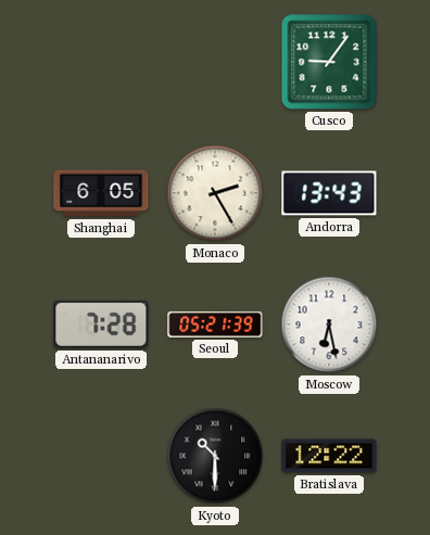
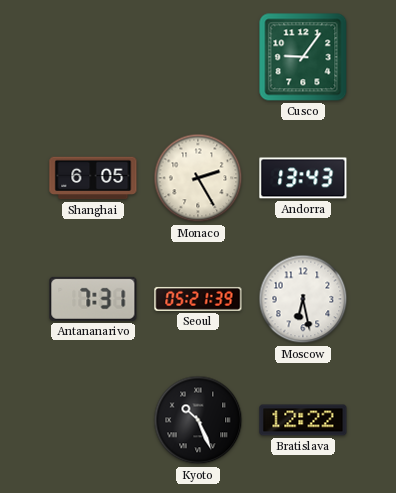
Antananarivo: 7:28 -> 7:31 (93, 299)
Kyoto: 10:30 -> 10:26 (198, 420)
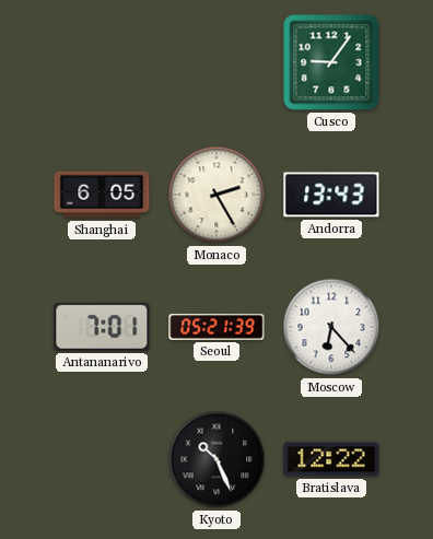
Antananarivo: 7:31 -> 7:01 (102, 327)
Moscow: 6:28 -> 6:23 (331, 327)
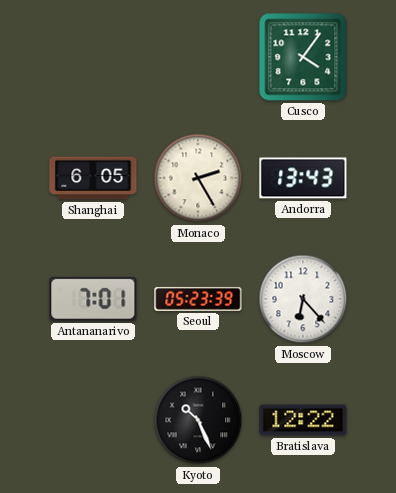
Cusco: 9:06 -> 4:06 (303, 57)
Seoul: 05:21 -> 05:23 (198, 299)
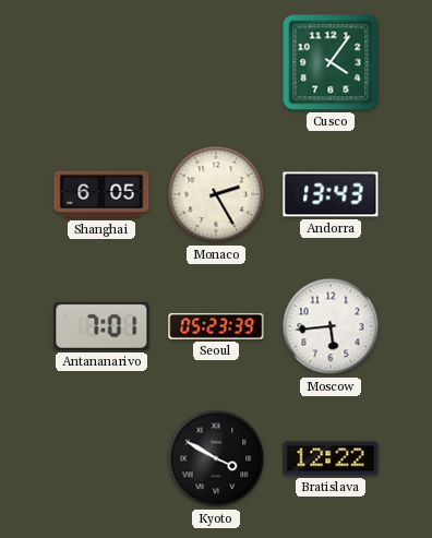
Moscow: 6:23 -> 5:44 (331, 326)
Kyoto: 10:26 -> 3:50 (216, 458)
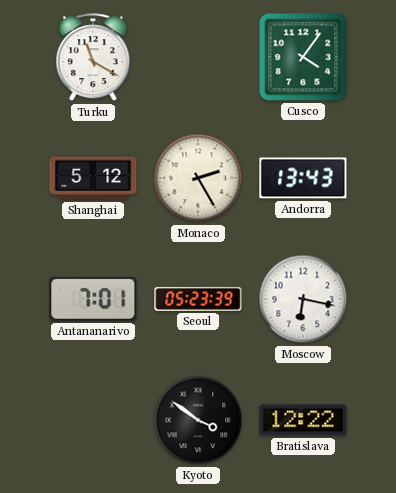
Turku: none -> 11:20 (93, 58)
Shanghai: 6:05 -> 5:12 (93, 178)
Moscow: 5:44 -> 6:17 (303, 299)
Kyoto: 3:50 -> 3:51 (198, 420)
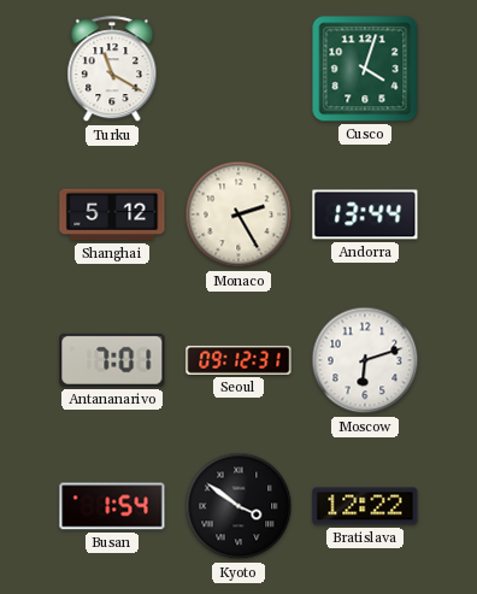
Cusco: 4:06 -> 4:03 (365, 69)
Andorra: 13:43 -> 13:44 (365, 214)
Seoul: 05:23 -> 09:12 (238, 360)
Moscow: 6:17 -> 6:12 (365, 360)
Busan: none -> 1:54 (112, 506)
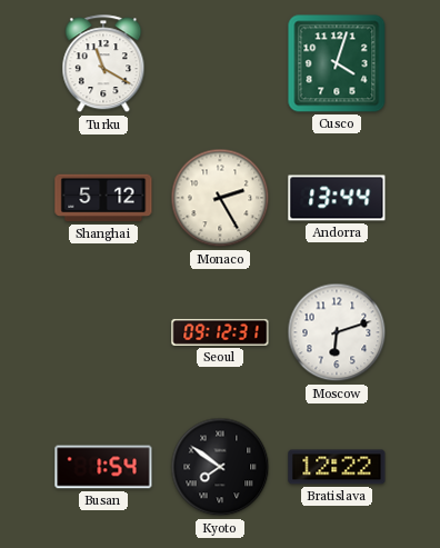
Antananarivo: 7:01 -> none (112, 360)
Kyoto: 3:51 -> 7:51 (220, 467)
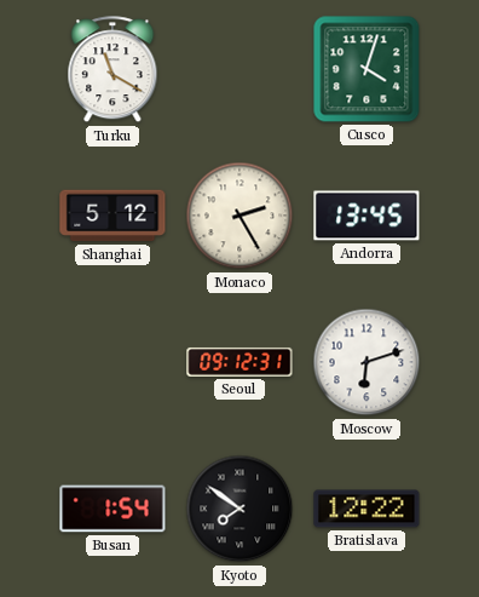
Andorra: 13:44 -> 13:45 (367, 216)
